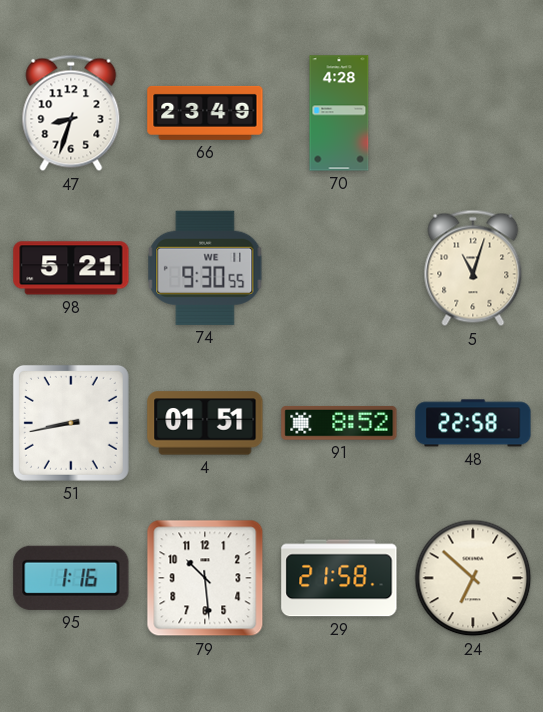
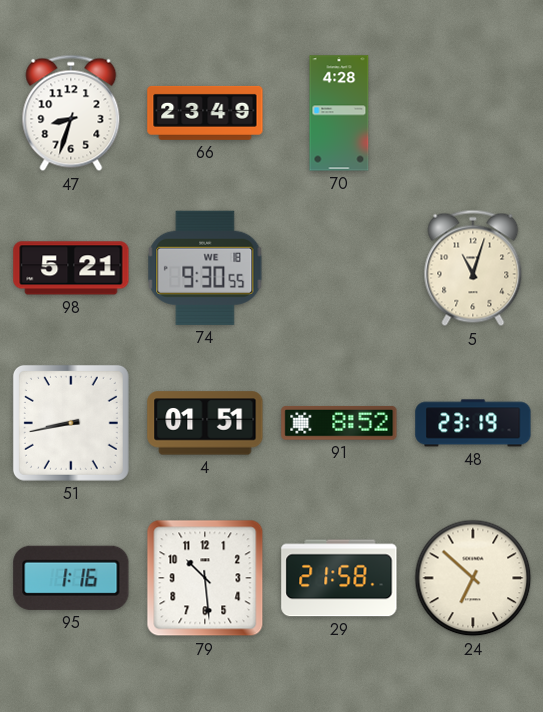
74 date: WE 11 -> WE 18 (205, 268)
48: 22:58 -> 23:19 (473, 423)
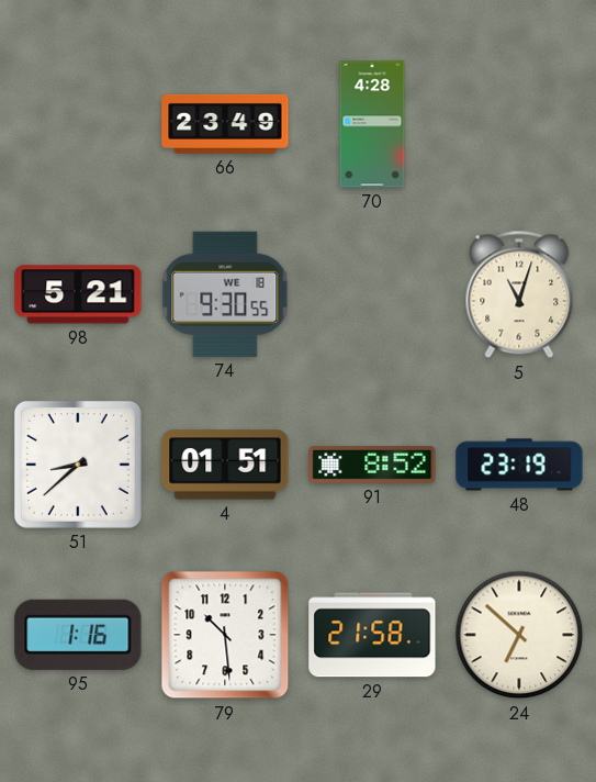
47: 8:33 -> none (71, 113)
51: 8:43 -> 8:38 (78, 465)
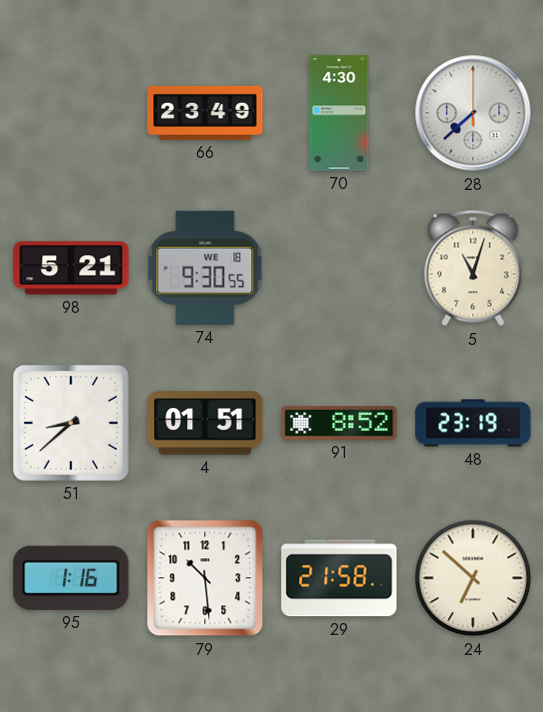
70: 4:28 -> 4:30 (339, 113)
28: none -> 7:38 (473, 113)
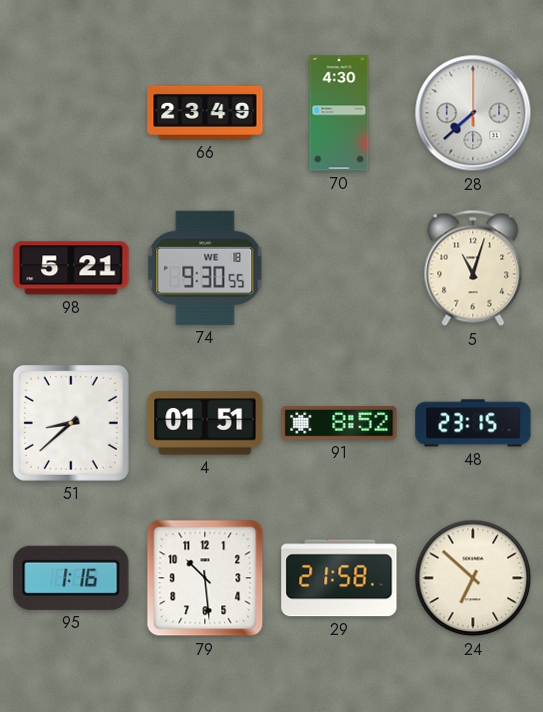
48: 23:19 -> 23:15 (473, 423)
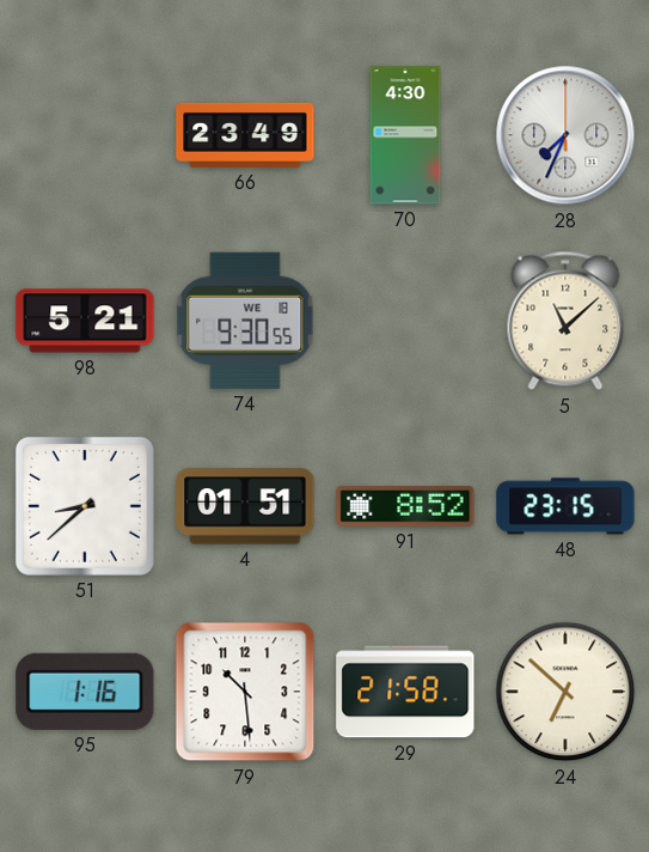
28: 7:38 -> 7:34 (565, 135)
5: 11:03 -> 11:08 (565, 321)
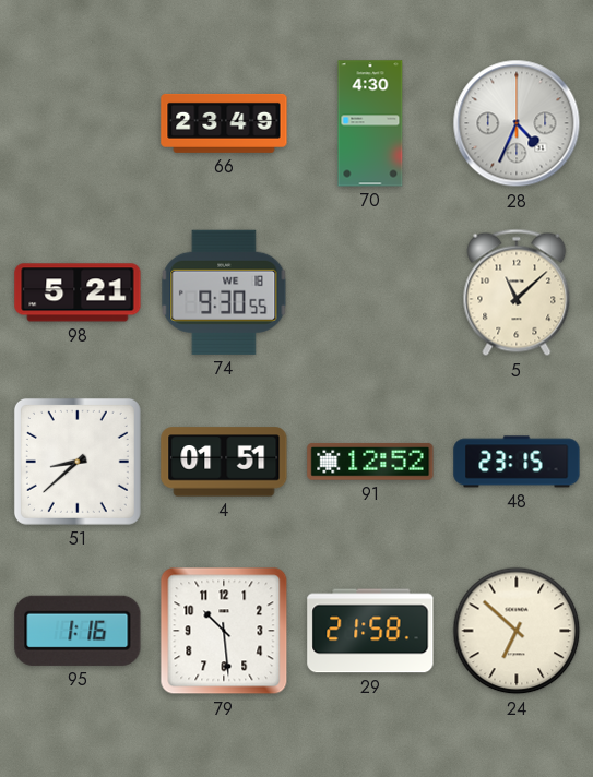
28: 7:34 -> 4:34 (517, 123)
91: 8:52 -> 12:52 (370, 462)
